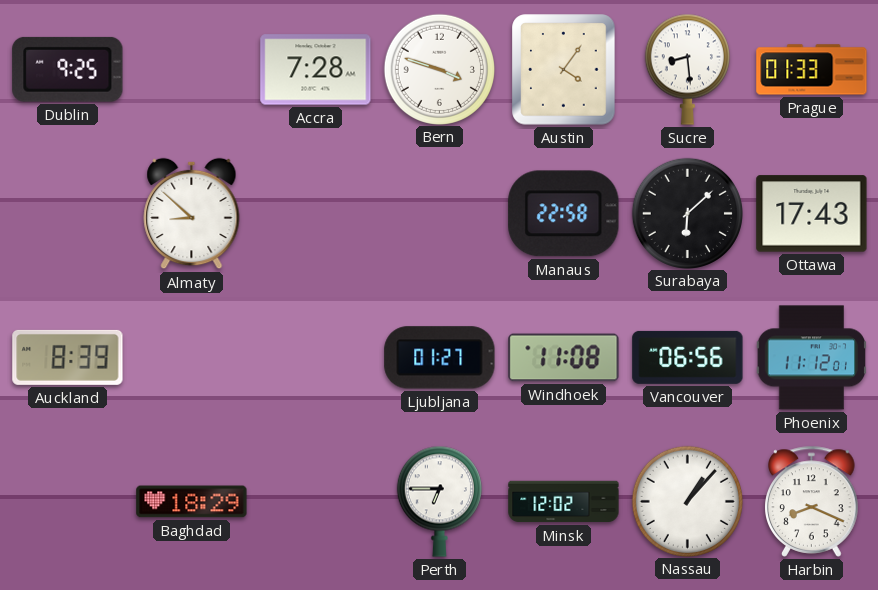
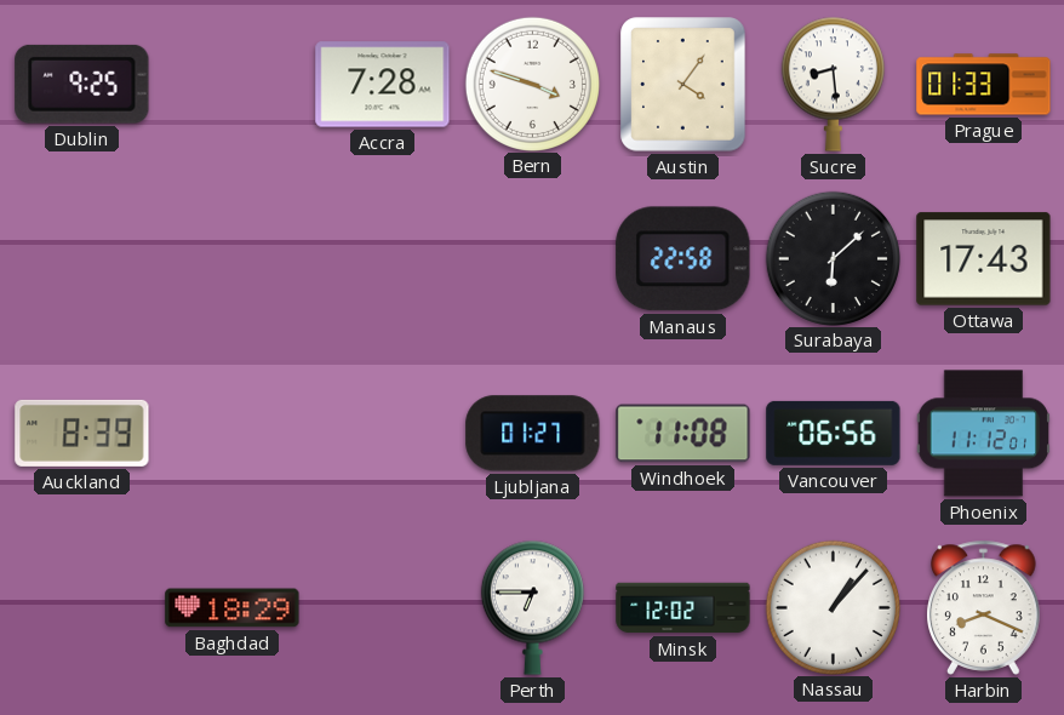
Almaty: 8:52 -> none (192, 214)
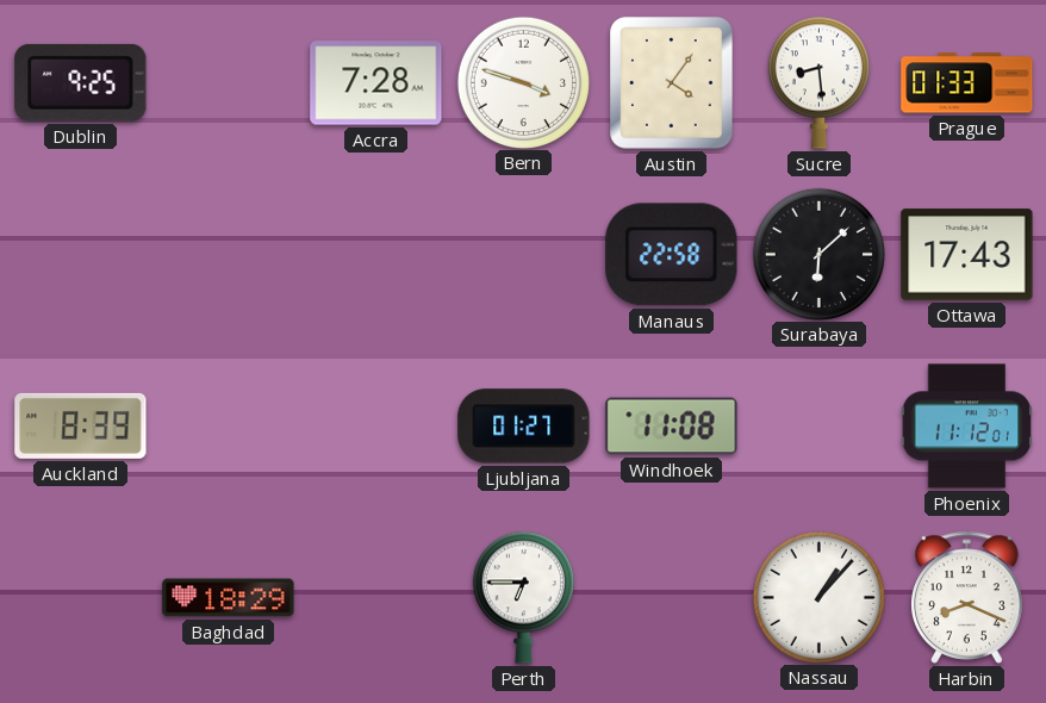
Vancouver: 06:56 -> none (834, 433)
Minsk: 12:02 -> none (683, 608)
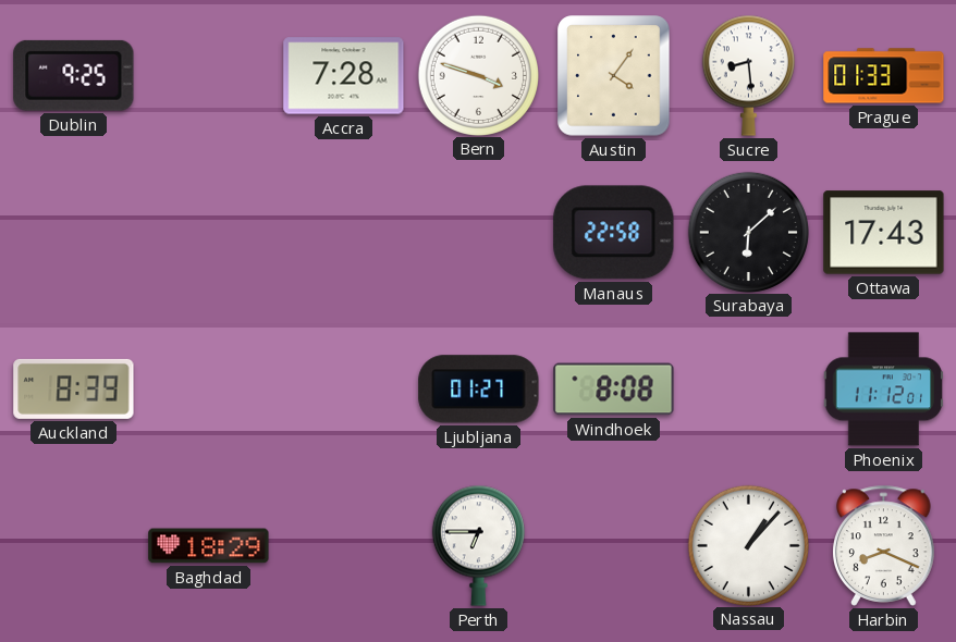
Windhoek: 11:08 -> 8:08 (614, 390)
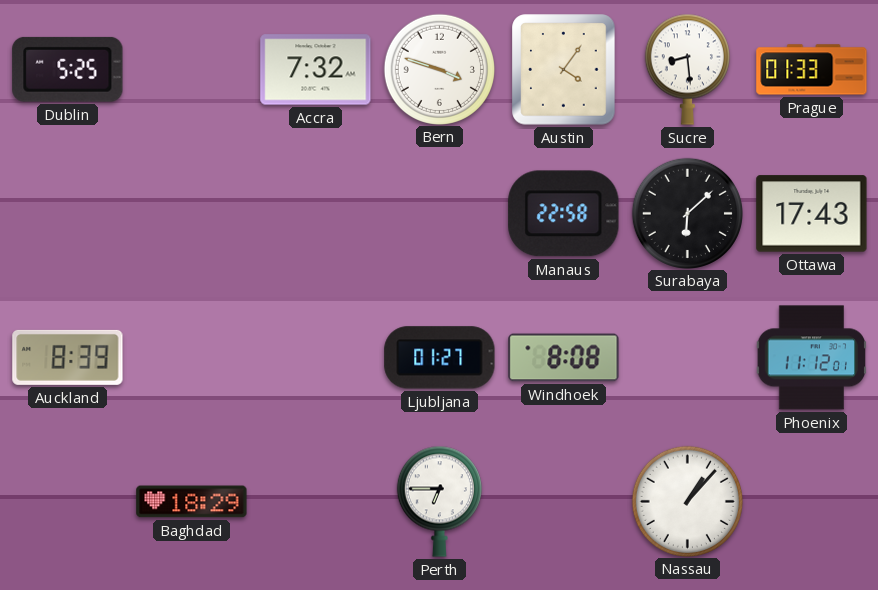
Dublin: 9:25 -> 5:25 (68, 69)
Accra: 7:28 -> 7:32 (316, 70)
Harbin: 8:19 -> none (884, 545)
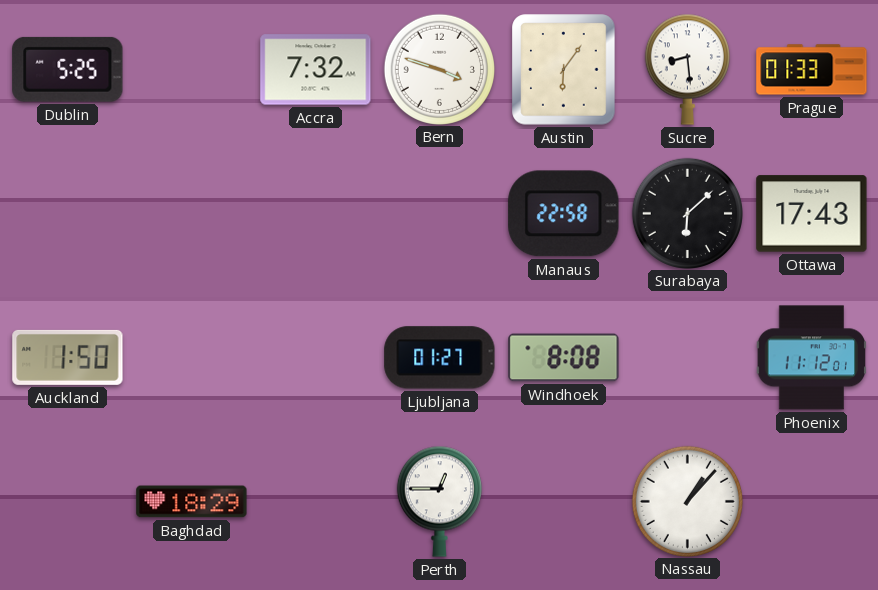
Austin: 4:06 -> 6:06 (564, 70)
Auckland: 8:39 -> 1:50 (68, 357)
Perth: 6:45 -> 12:45 (439, 501)
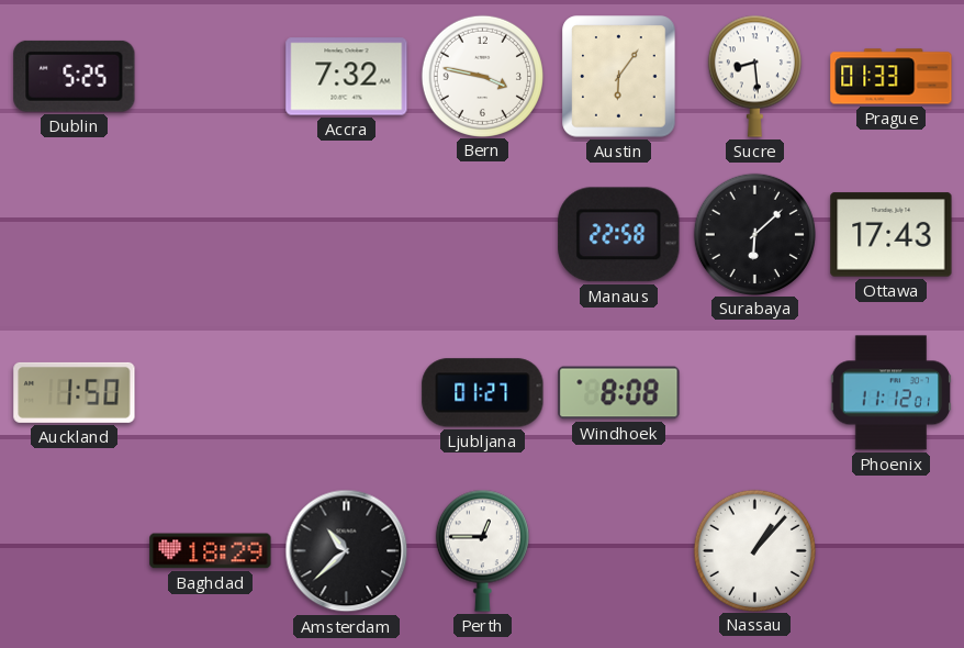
Bern: 3:48 -> 3:47 (482, 76)
Amsterdam: none -> 10:38 (347, 551)
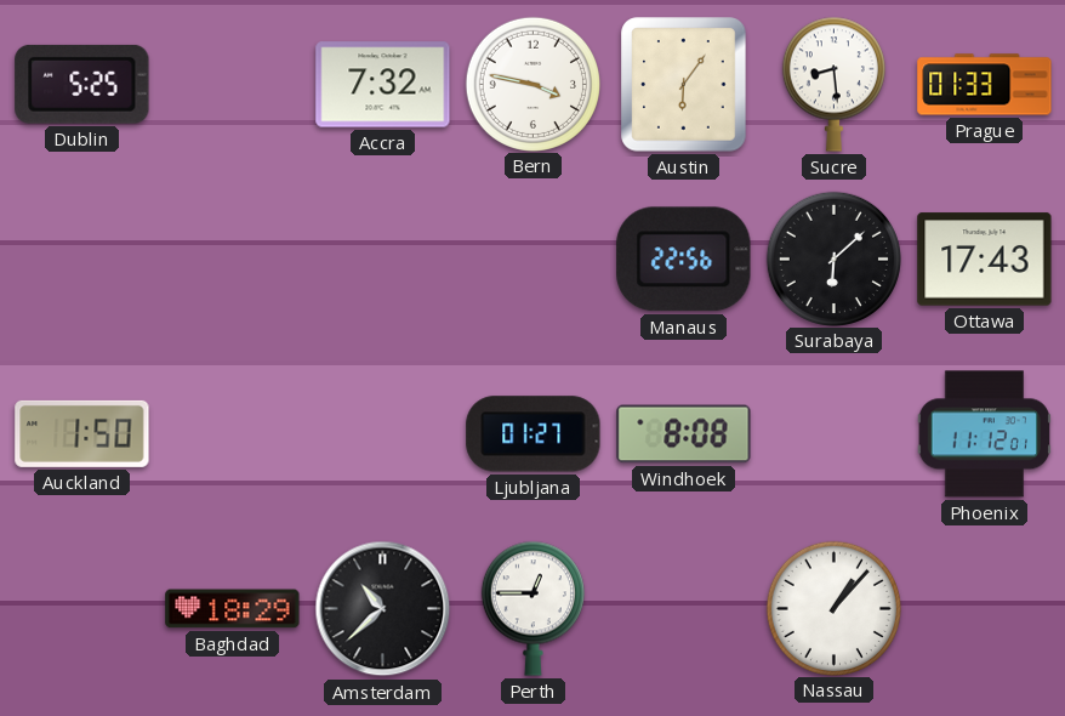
Manaus: 22:58 -> 22:56 (684, 260)
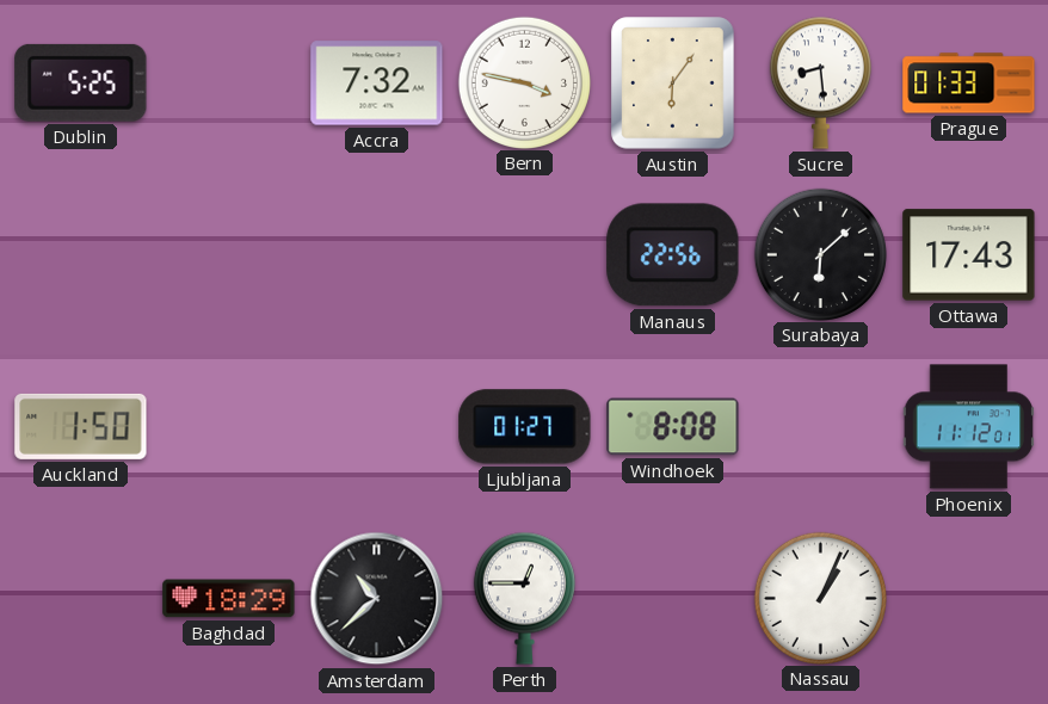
Nassau: 1:07 -> 1:04 (820, 598)
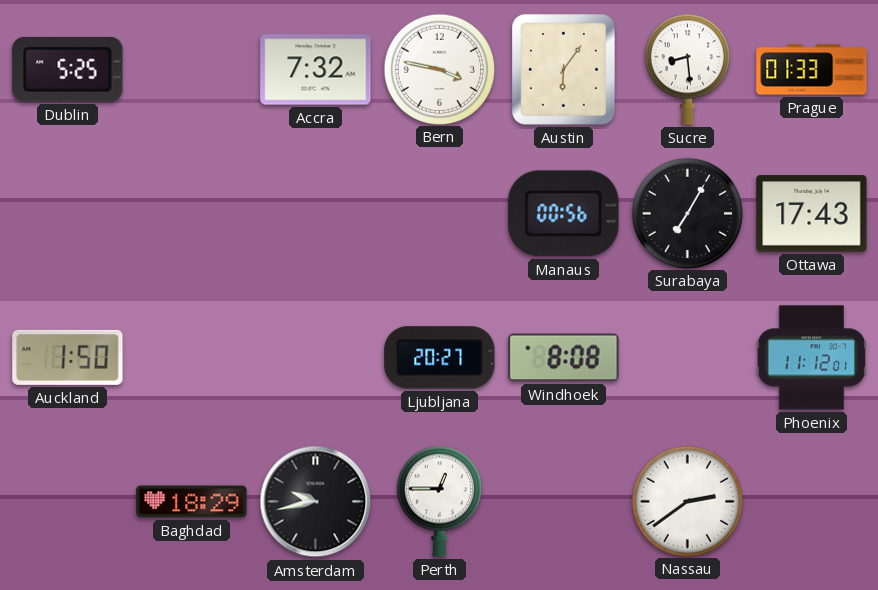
Manaus: 22:56 -> 00:56 (564, 214)
Surabaya: 6:08 -> 7:05 (687, 213)
Ljubljana: 01:27 -> 20:27 (440, 358)
Amsterdam: 10:38 -> 9:43 (316, 502)
Nassau: 1:04 -> 2:39 (687, 501)
